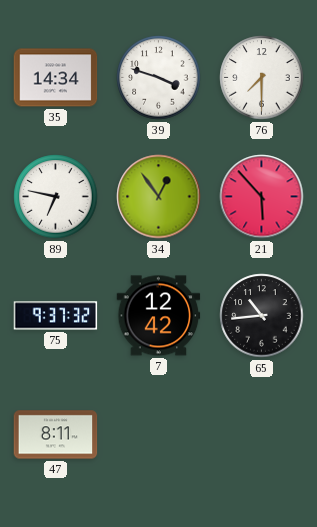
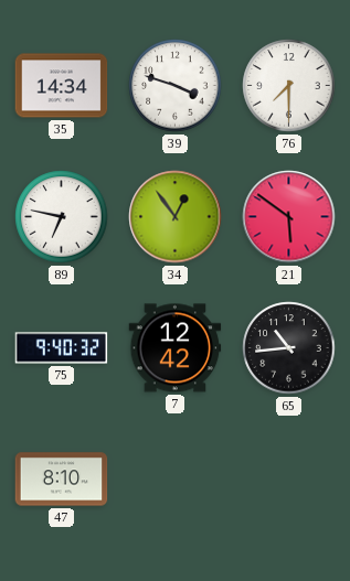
21: 5:53 -> 5:51 (289, 217)
75: 9:37 -> 9:40 (62, 348)
47: 8:11 -> 8:10 (62, 480)
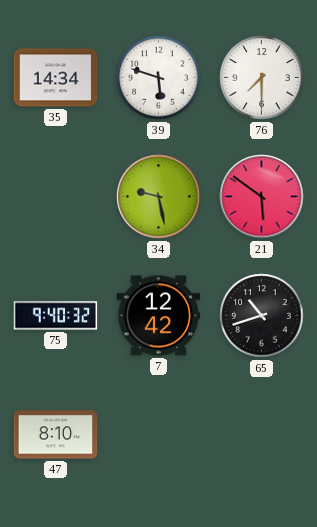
39: 3:48 -> 5:48 (159, 78)
89: 6:47 -> none (62, 217)
34: 12:54 -> 9:28 (159, 197)
65: 10:44 -> 10:42 (262, 316)
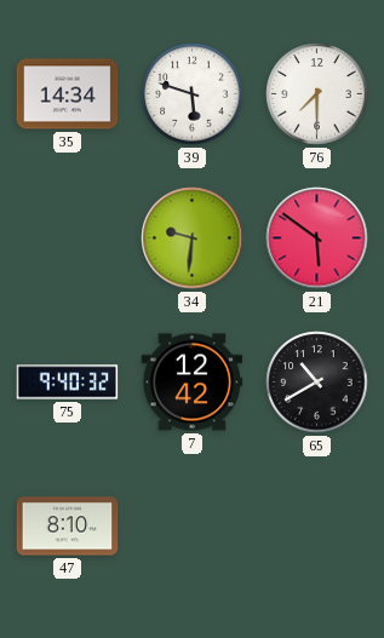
34: 9:28 -> 9:31 (193, 238)
65: 10:42 -> 10:40 (317, 383)
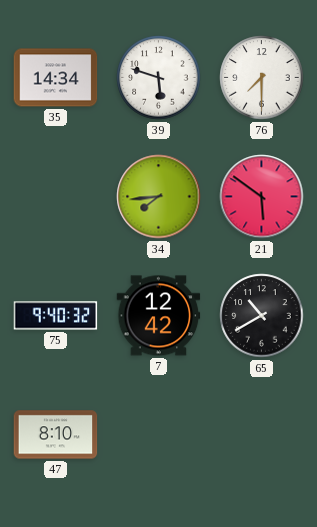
34: 9:31 -> 7:44 (159, 197)
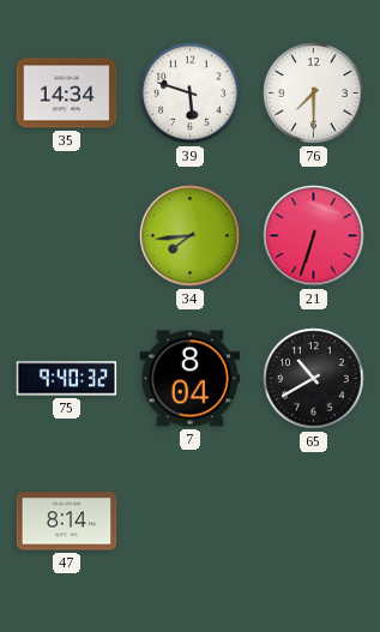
21: 5:51 -> 6:33 (314, 236)
7: 12:42 -> 8:04 (191, 379)
47: 8:10 -> 8:14 (67, 522)
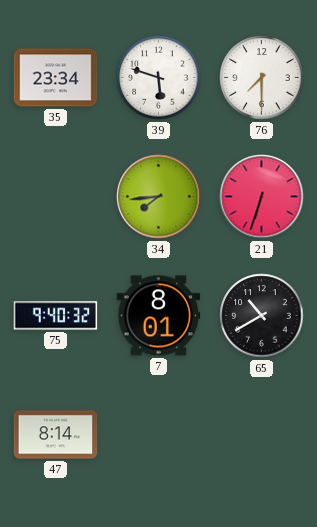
35: 14:34 -> 23:34 (56, 78)
7: 8:04 -> 8:01 (159, 316)
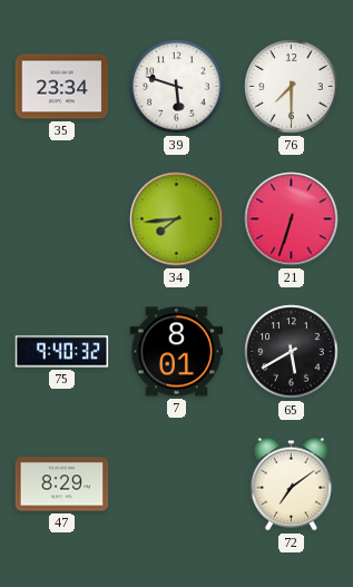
65: 10:40 -> 5:40 (292, 352)
47: 8:14 -> 8:29 (62, 485)
72: none -> 7:09 (291, 485)
